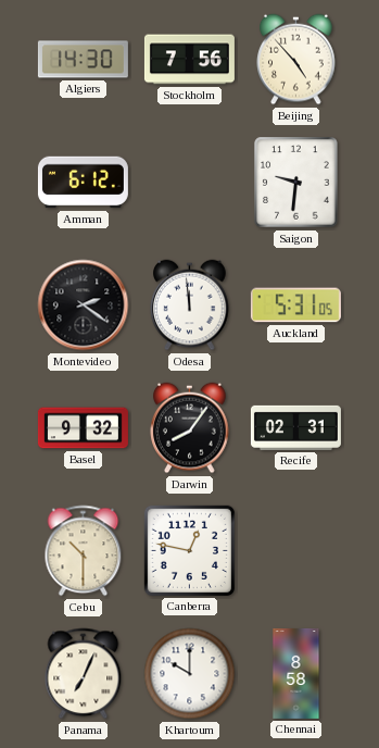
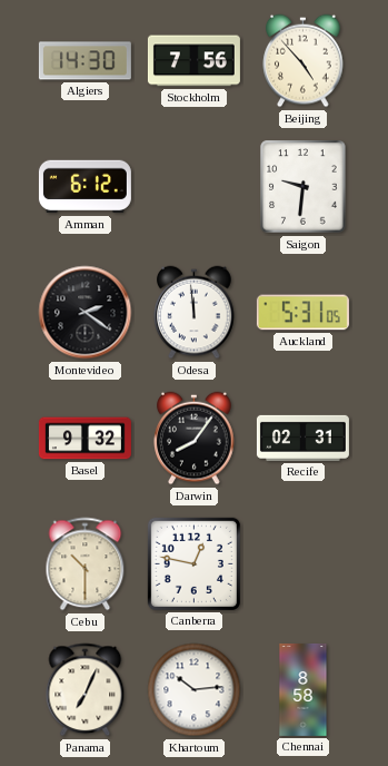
Khartoum: 10:00 -> 10:14 (195, 690)
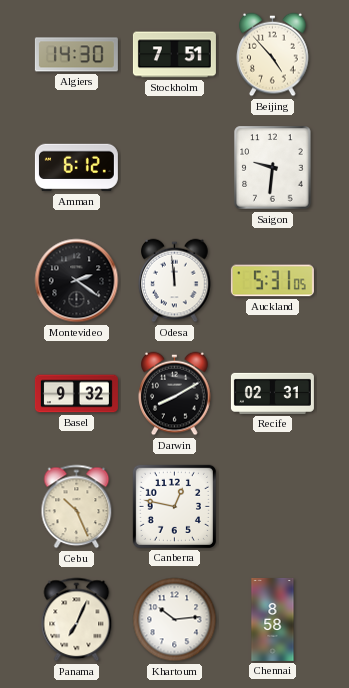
Stockholm: 7:56 -> 7:51 (174, 55)
Darwin: 8:06 -> 8:10 (175, 394)
Cebu: 10:30 -> 10:26 (77, 507)
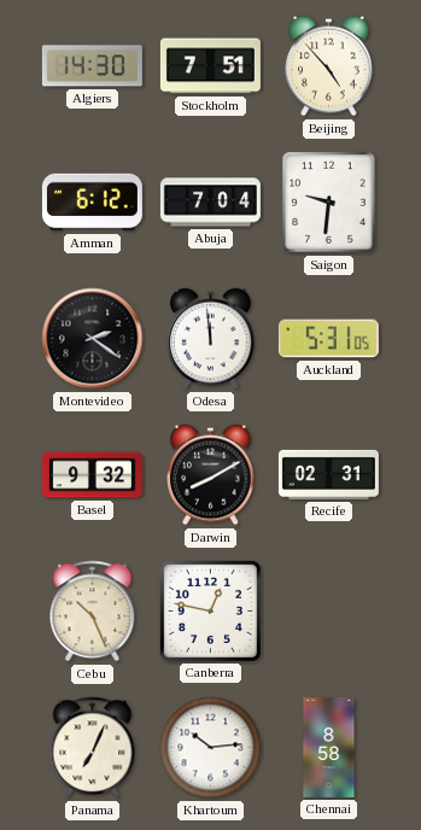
Abuja: none -> 7:04 (210, 203)
